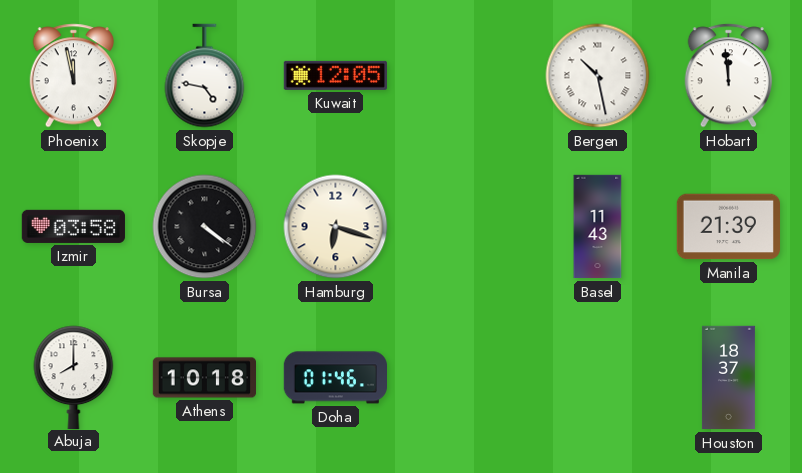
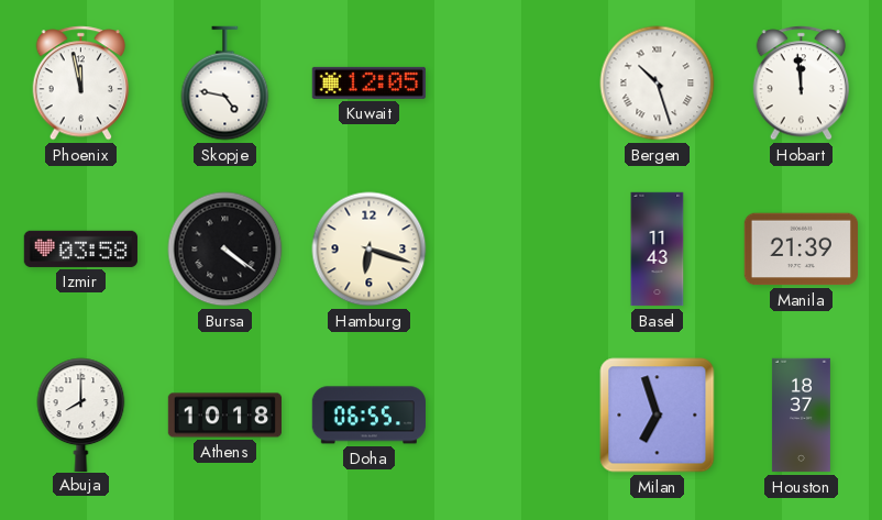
Bergen: 10:28 -> 10:27 (658, 84)
Doha: 01:46 -> 06:55 (368, 416)
Milan: none -> 6:57 (658, 416)
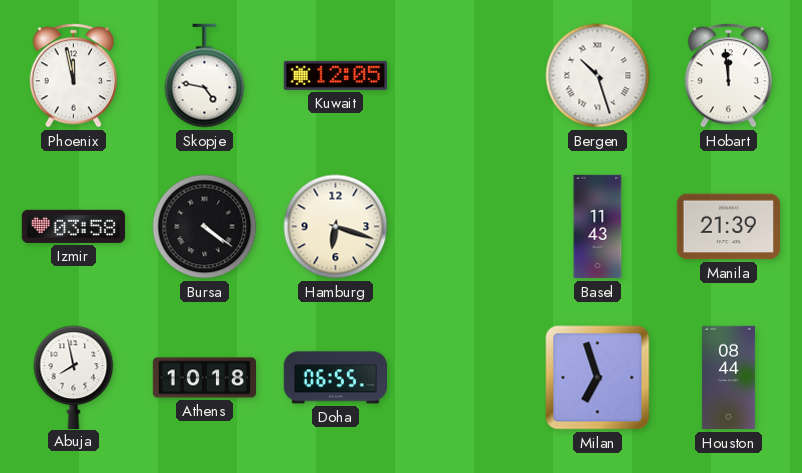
Abuja: 8:00 -> 7:58 (74, 377)
Houston: 18:37 -> 08:44 (728, 378)
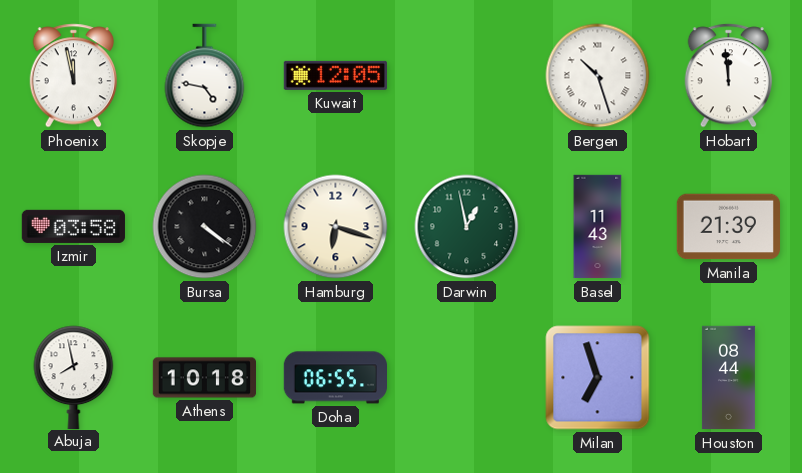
Darwin: none -> 12:58 (467, 227)
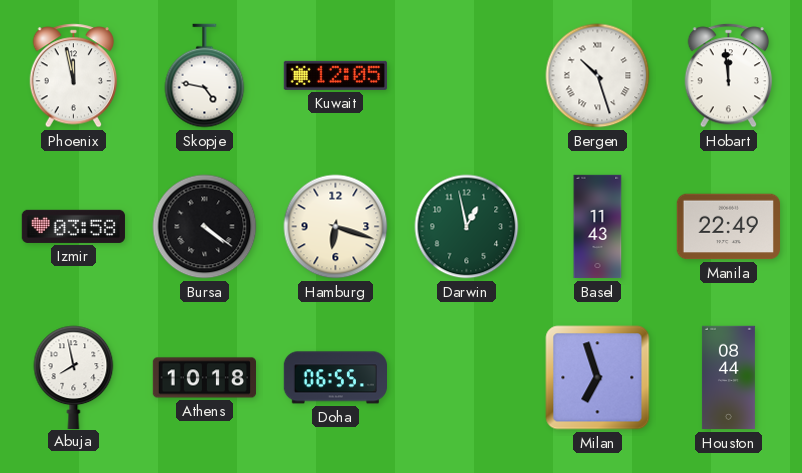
Manila: 21:39 -> 22:49 (728, 227)
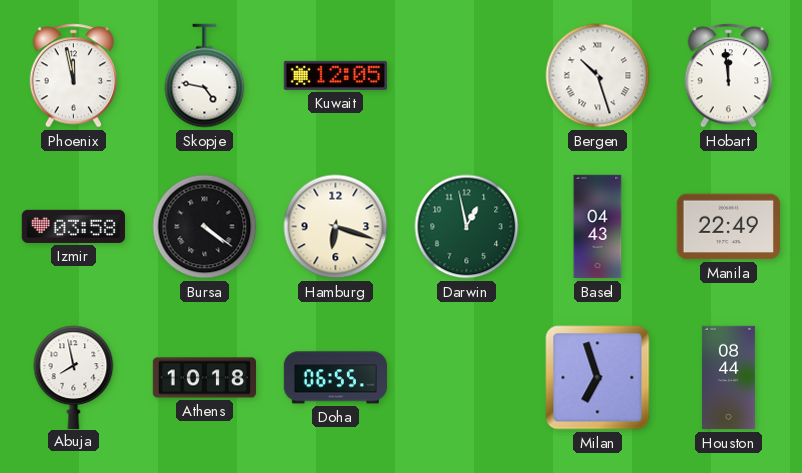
Basel: 11:43 -> 04:43 (598, 227)
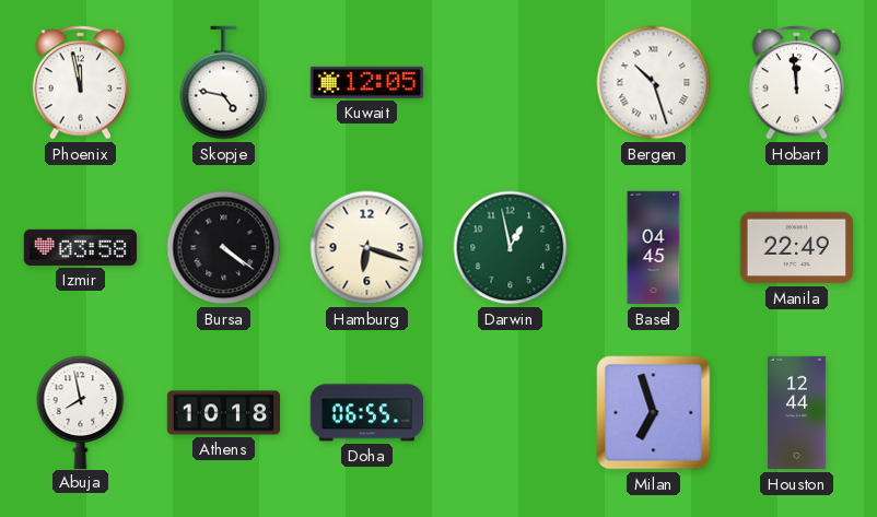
Basel: 04:43 -> 04:45 (654, 248)
Houston: 08:44 -> 12:44 (796, 413)
